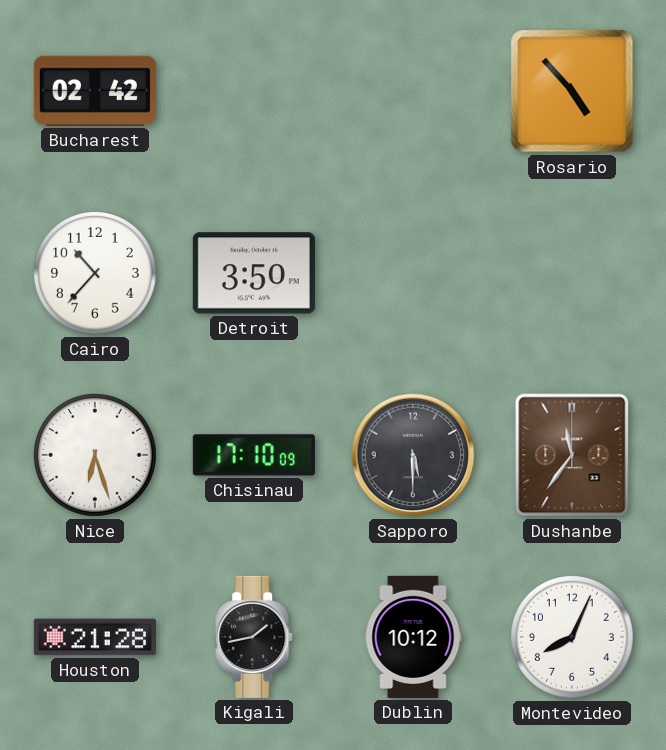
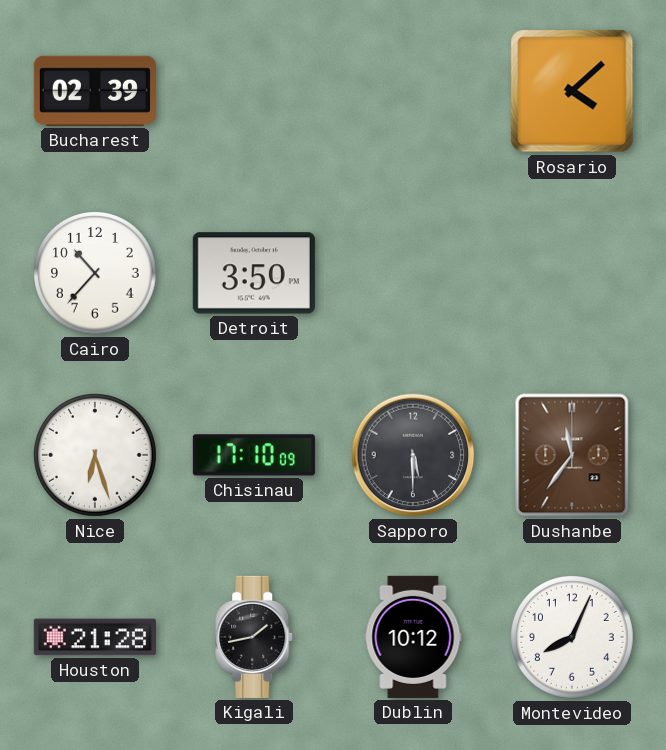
Bucharest: 02:42 -> 02:39 (95, 91)
Rosario: 4:53 -> 4:08 (572, 91)
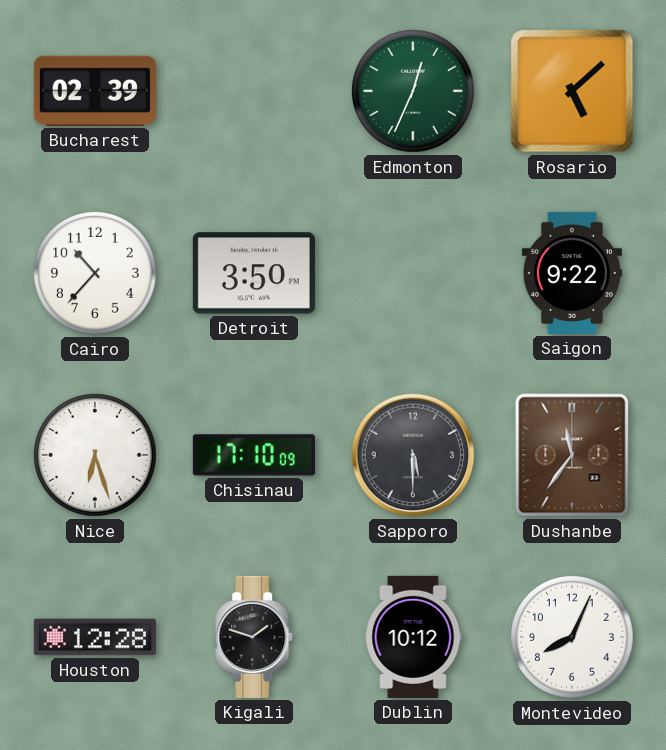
Edmonton: none -> 12:34 (414, 92)
Rosario: 4:08 -> 5:08 (572, 91)
Saigon: none -> 9:22 (572, 273)
Houston: 21:28 -> 12:28 (95, 637)
Kigali: 1:43 -> 1:48 (255, 637)
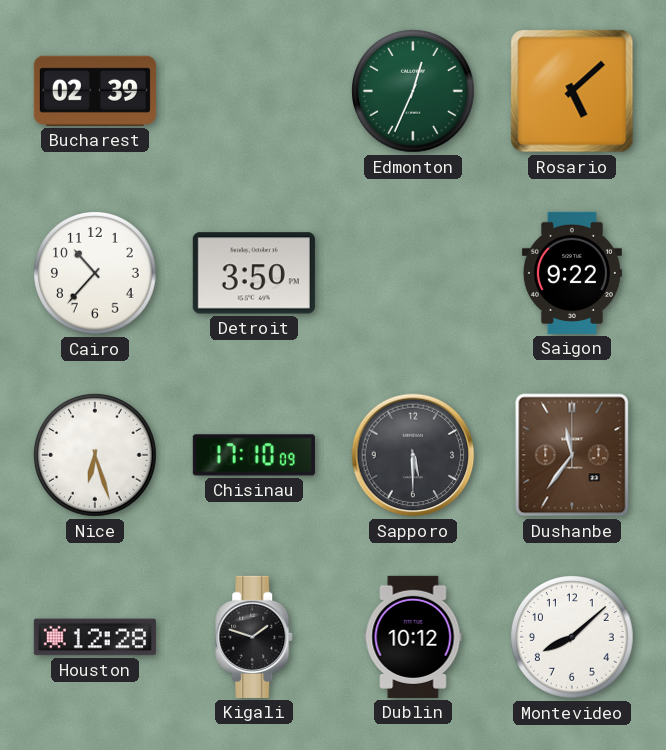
Montevideo: 8:04 -> 8:08 (573, 638)
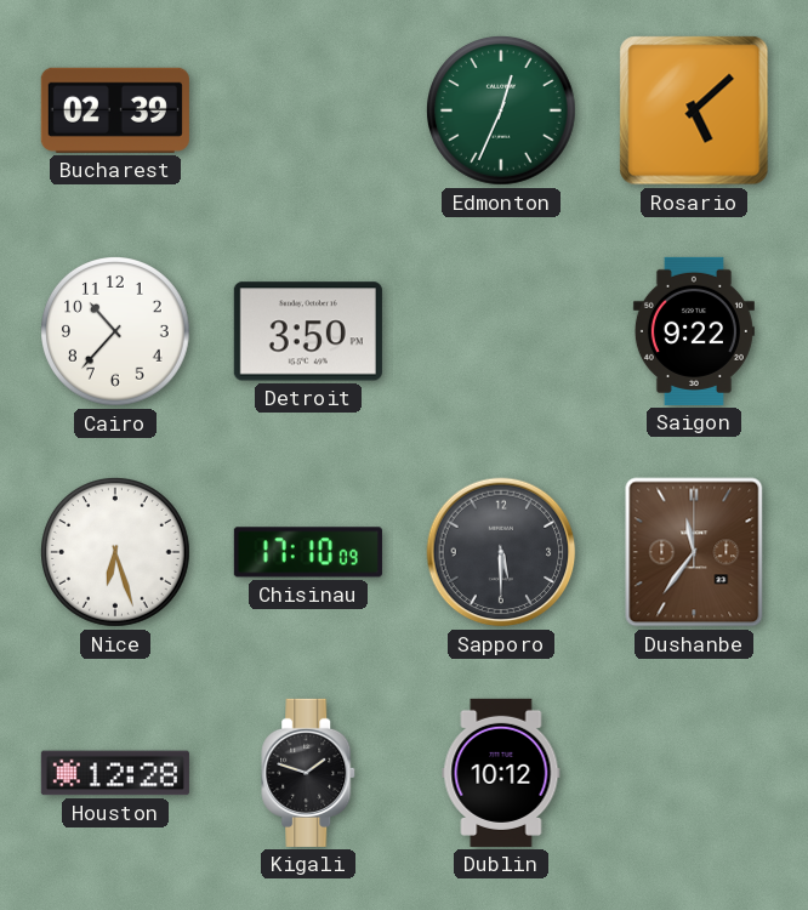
Montevideo: 8:08 -> none (573, 638)
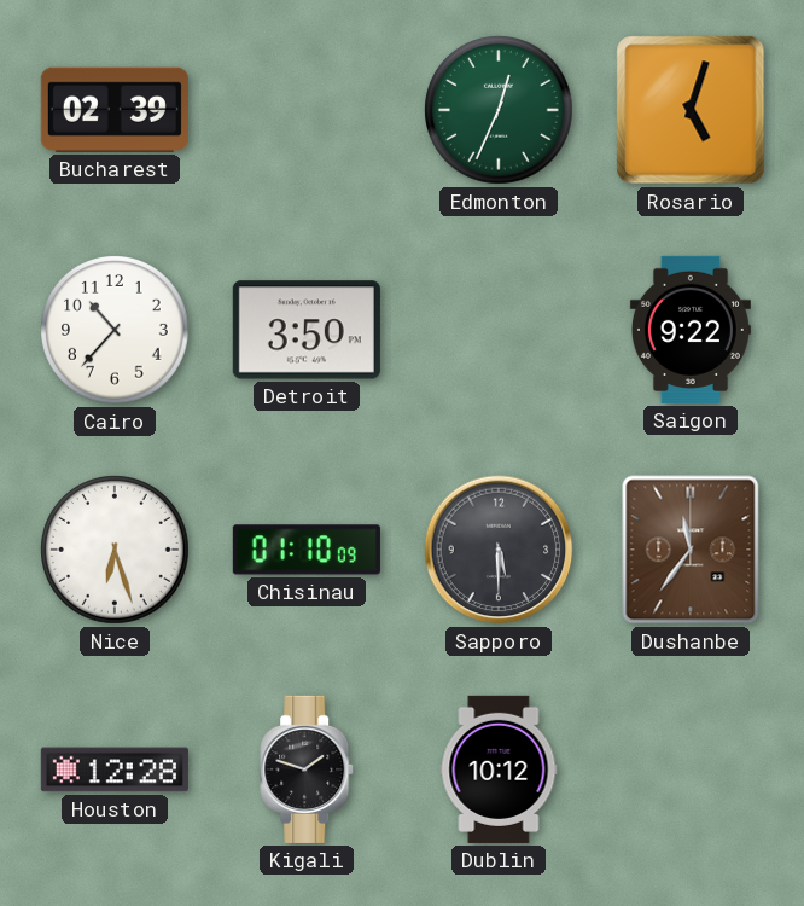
Rosario: 5:08 -> 5:03 (691, 110)
Chisinau: 17:10 -> 01:10 (307, 550)
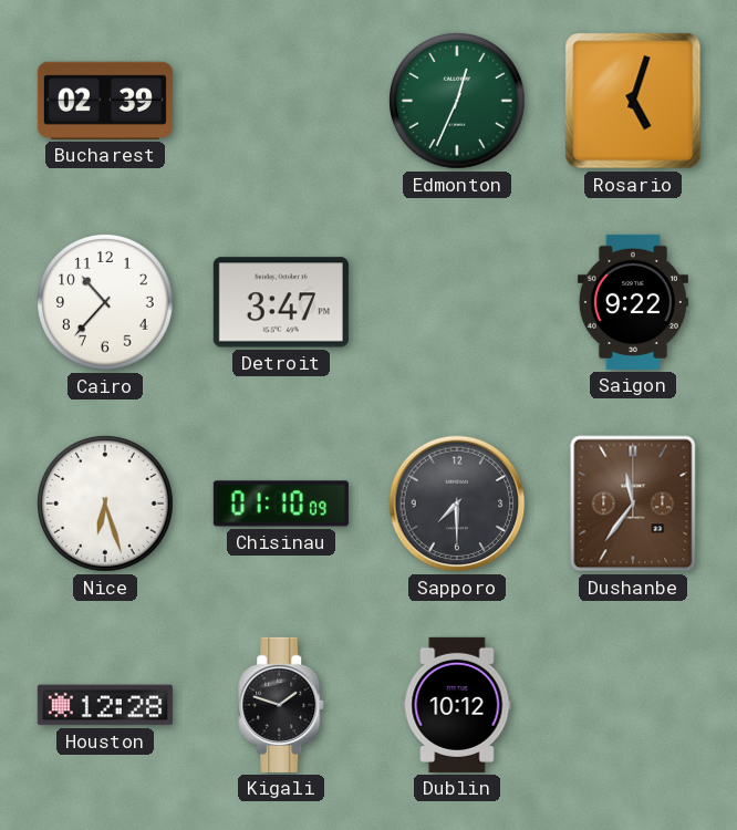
Detroit: 3:50 -> 3:47 (281, 302)
Sapporo: 5:30 -> 7:30 (457, 504)
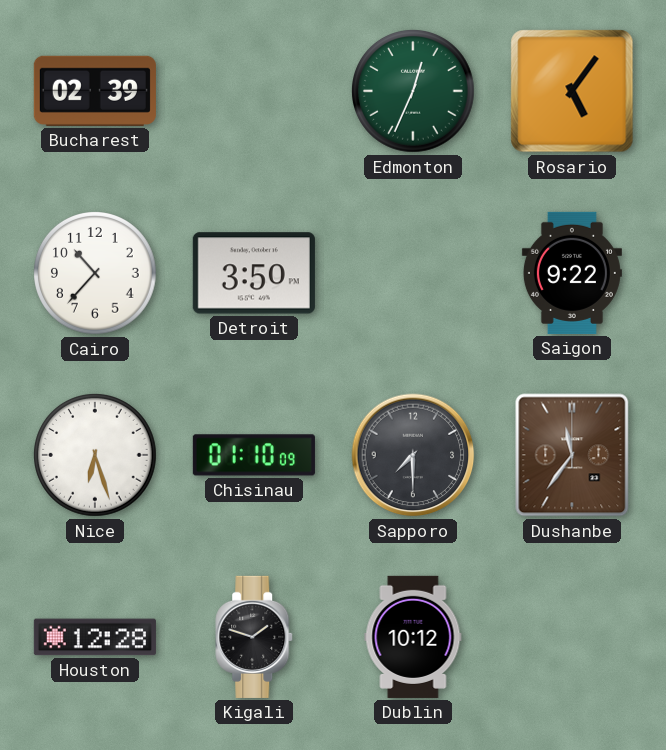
Rosario: 5:03 -> 5:06 (572, 91)
Detroit: 3:47 -> 3:50 (254, 273)
